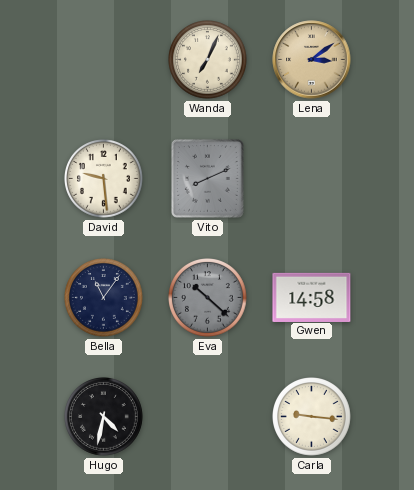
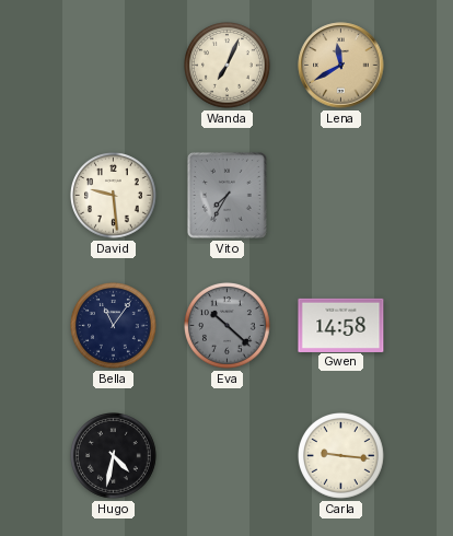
Lena: 3:09 -> 11:40 (341, 66)
Vito: 8:11 -> 7:35 (226, 195)
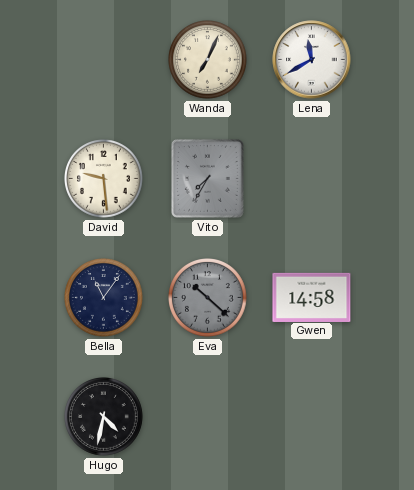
Lena dial: champagne -> white (312, 60)
Carla: 9:16 -> none (341, 456)
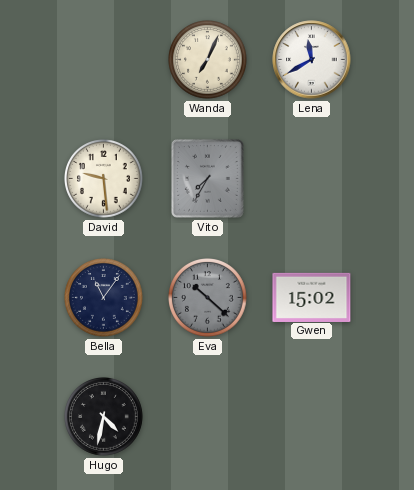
Gwen: 14:58 -> 15:02 (312, 297)
